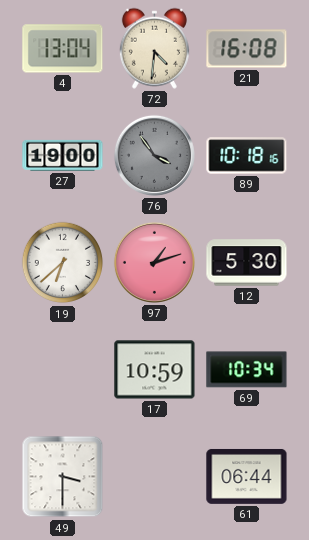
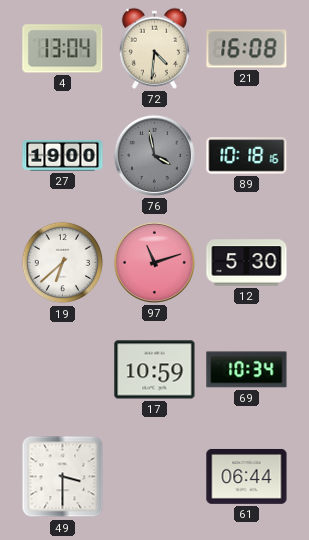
76: 3:54 -> 3:58 (154, 155)
97: 1:12 -> 11:12 (154, 262)
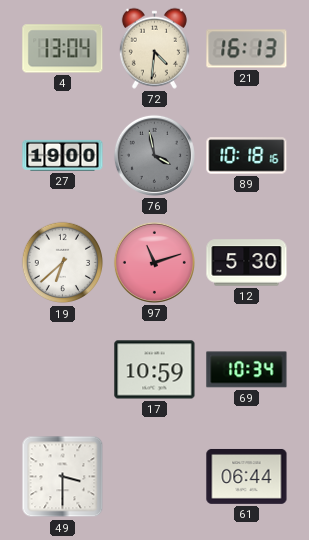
21: 16:08 -> 16:13 (247, 49)
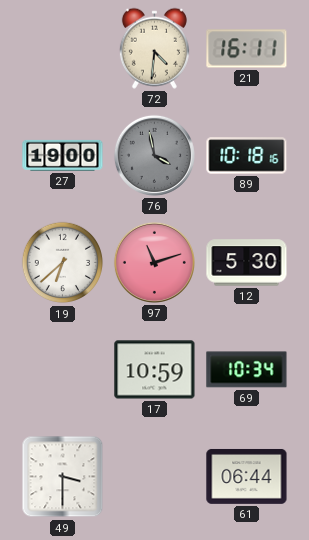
4: 13:04 -> none (63, 49)
21: 16:13 -> 16:11 (247, 49)
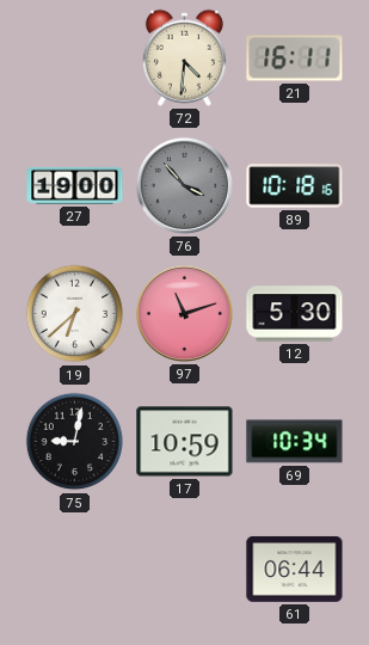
76: 3:58 -> 3:53 (184, 185)
75: none -> 9:02 (75, 442)
49: 3:30 -> none (63, 477)
